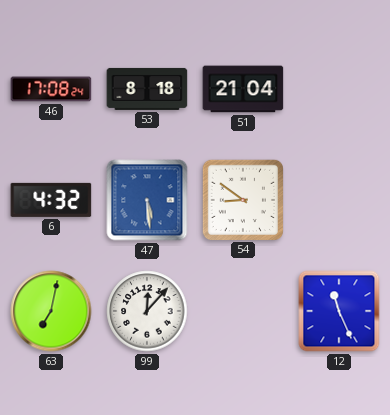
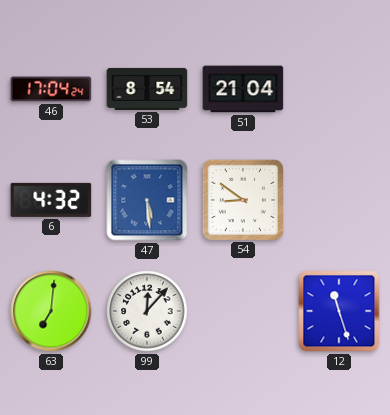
46: 17:08 -> 17:04 (51, 89)
53: 8:18 -> 8:54 (147, 89)
63: 7:02 -> 7:01 (51, 311)
12: 11:26 -> 11:27 (339, 311)
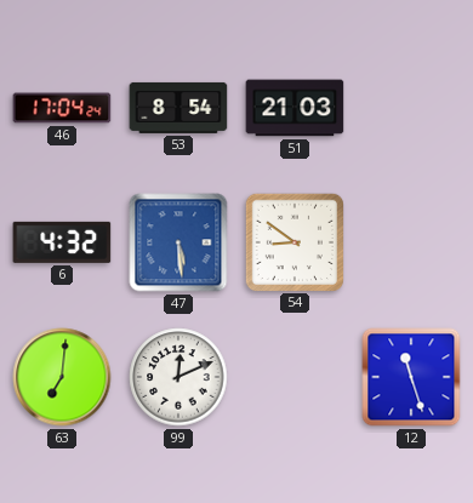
51: 21:04 -> 21:03 (295, 108)
99: 12:07 -> 12:11 (178, 377)
